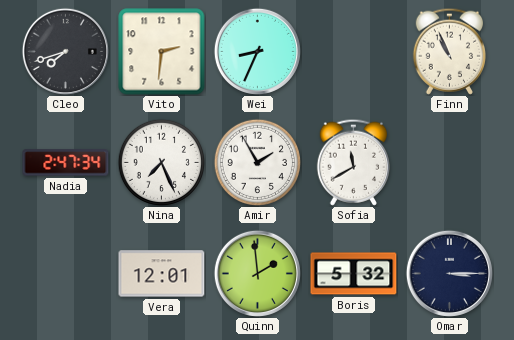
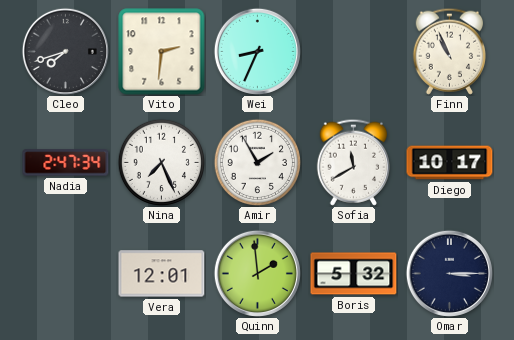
Diego: none -> 10:17 (450, 163)
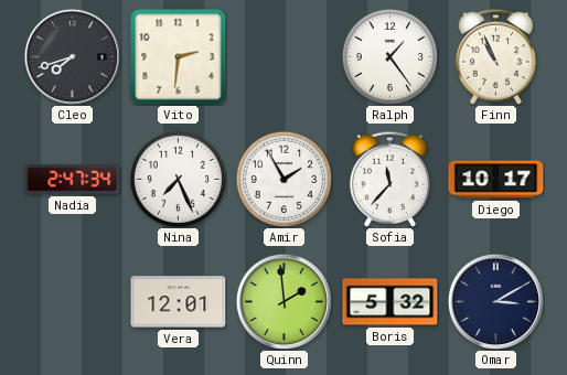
Wei: 8:34 -> none (257, 51)
Ralph: none -> 1:24 (389, 56)
Sofia: 11:40 -> 11:37 (389, 179)
Omar: 3:15 -> 3:10 (495, 301)
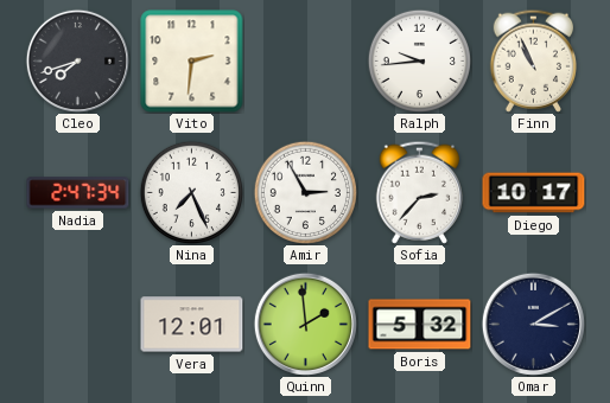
Ralph: 1:24 -> 9:44 (419, 60)
Amir: 1:55 -> 2:55 (305, 192)
Sofia: 11:37 -> 2:37 (419, 192)
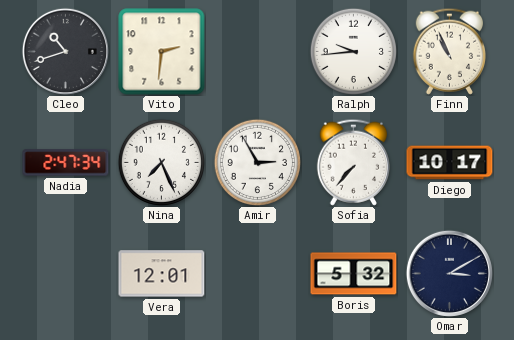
Cleo: 7:42 -> 10:42 (65, 51)
Sofia: 2:37 -> 7:37 (353, 162)
Quinn: 1:59 -> none (305, 324)
